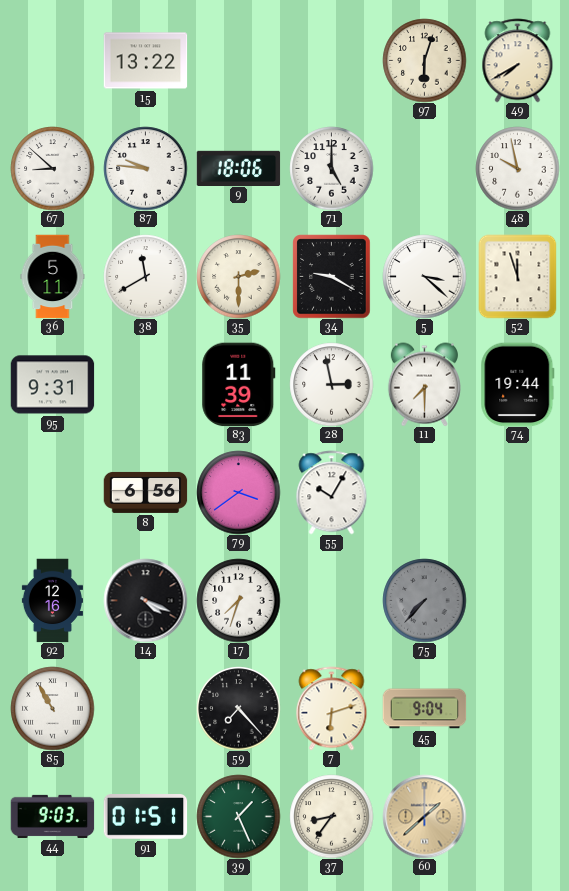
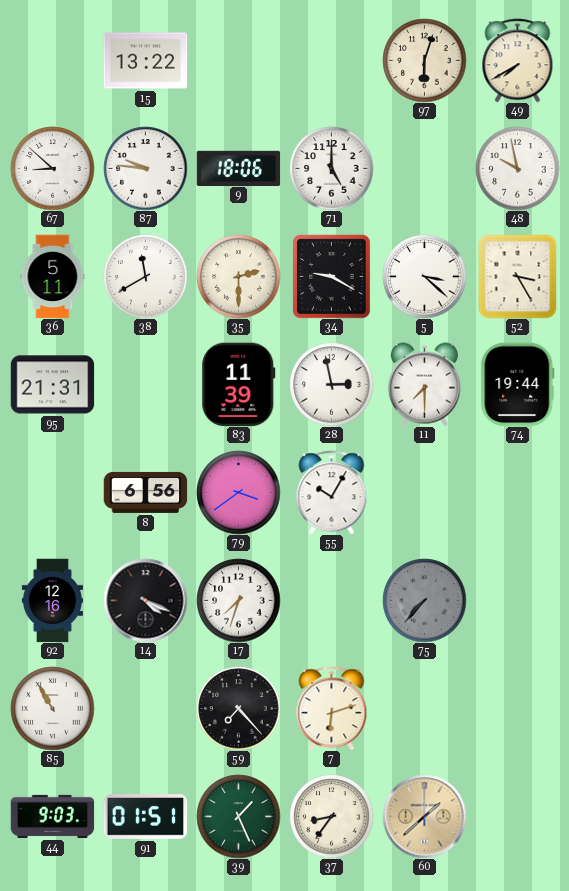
52: 11:57 -> 3:25 (518, 276)
95: 9:31 -> 21:31 (52, 385)
45: 9:04 -> none (424, 709)
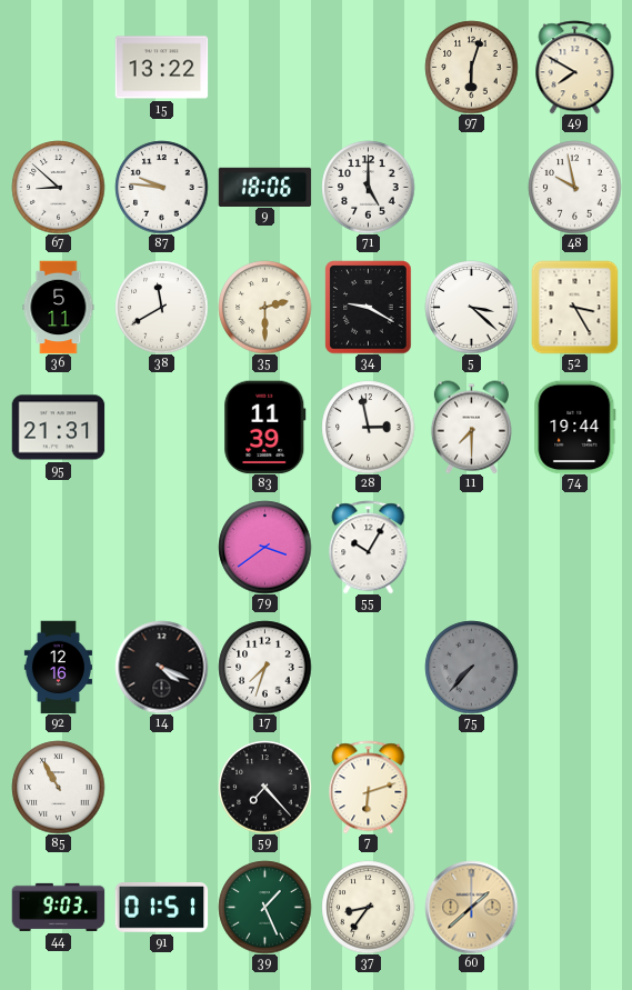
49: 7:40 -> 7:50 (575, 67)
8: 6:56 -> none (145, 492)
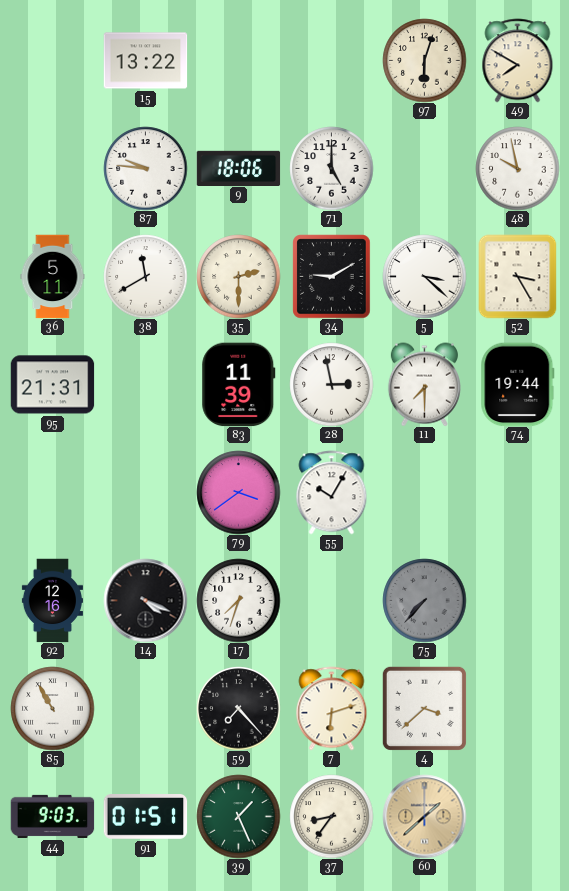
67: 8:52 -> none (58, 187)
34: 9:20 -> 9:10 (332, 276)
4: none -> 3:38 (424, 708)
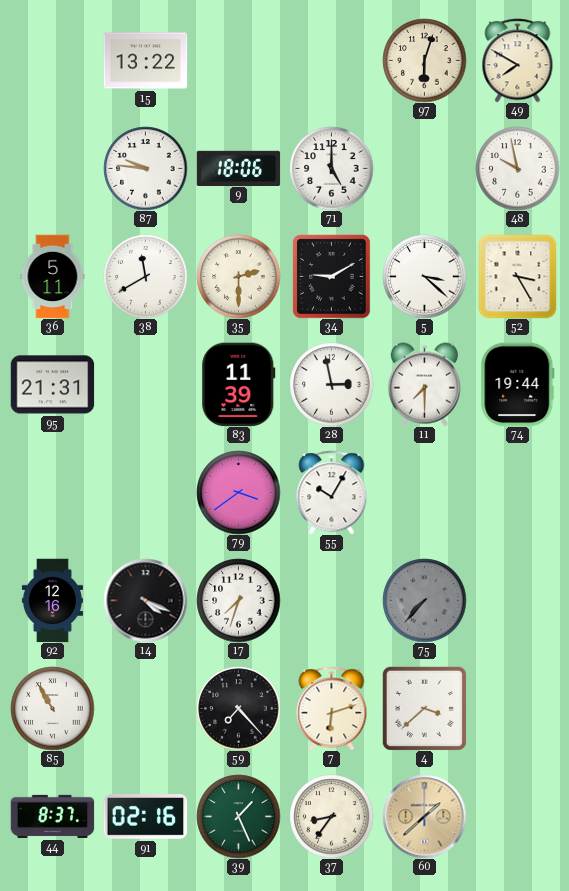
44: 9:03 -> 8:37 (52, 816)
91: 01:51 -> 02:16 (145, 817)
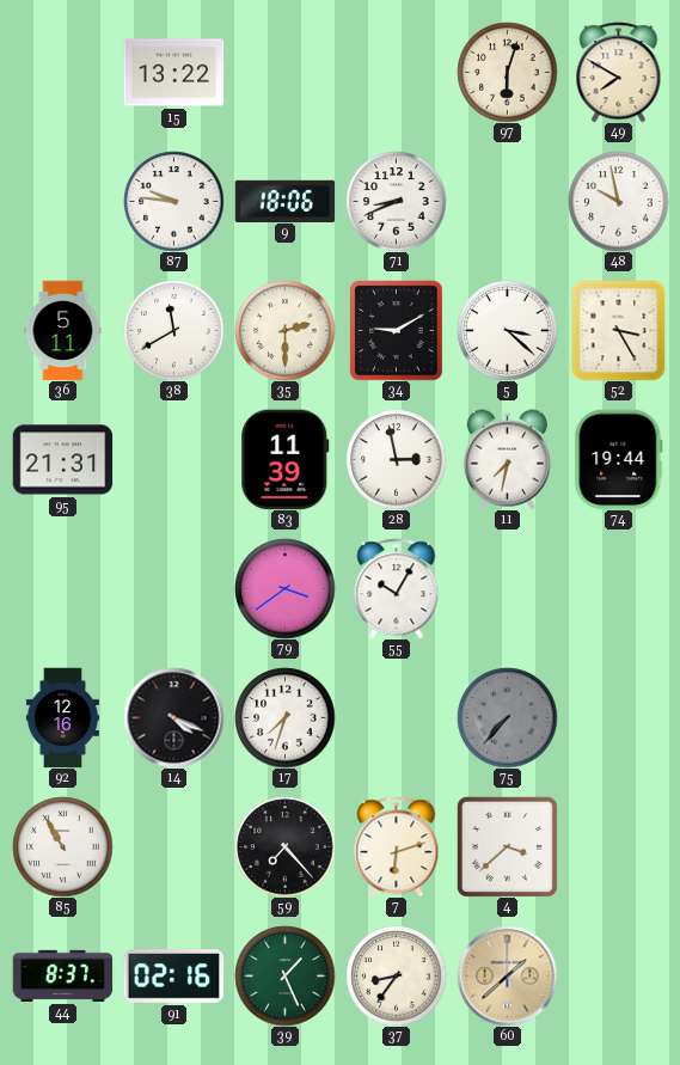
71: 5:00 -> 8:41 (396, 201)
11: 7:30 -> 7:32 (507, 459)
